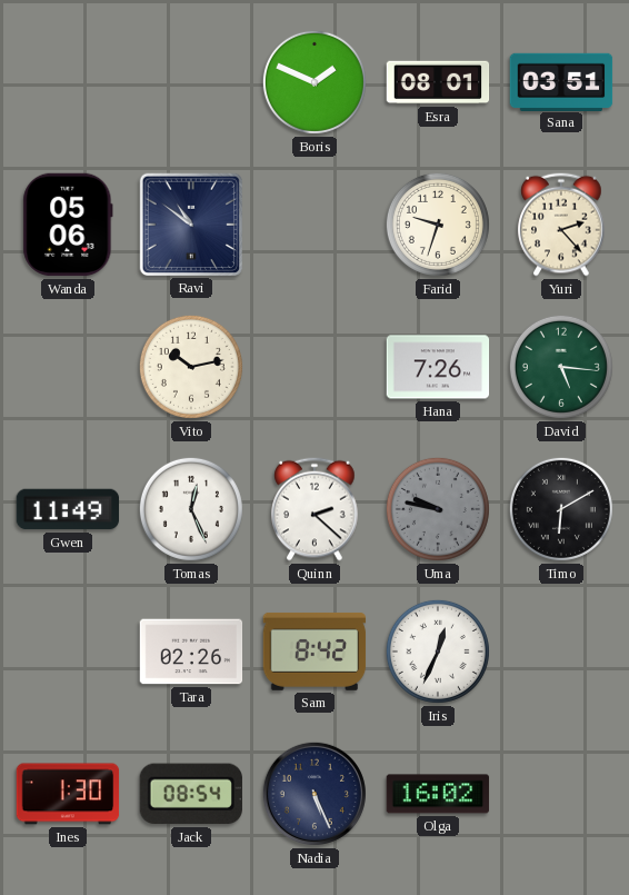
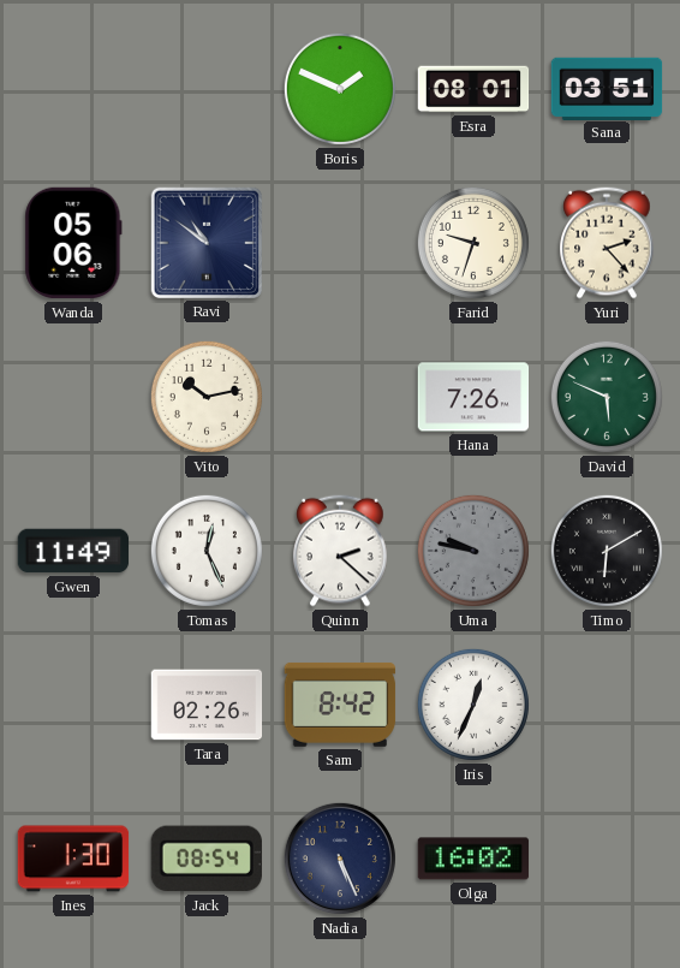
David: 5:16 -> 5:49 (607, 397)
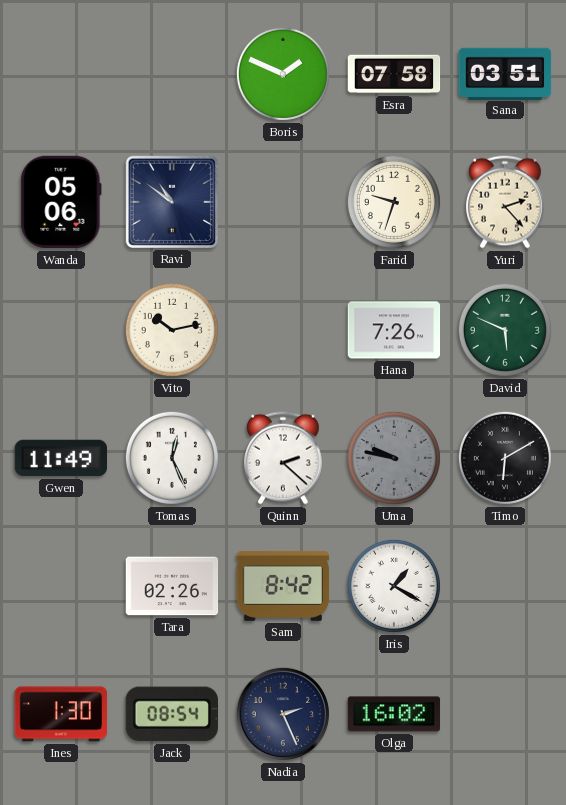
Esra: 08:01 -> 07:58 (394, 74)
Iris: 12:34 -> 1:20 (394, 586)
Nadia: 5:26 -> 2:26 (283, 714)
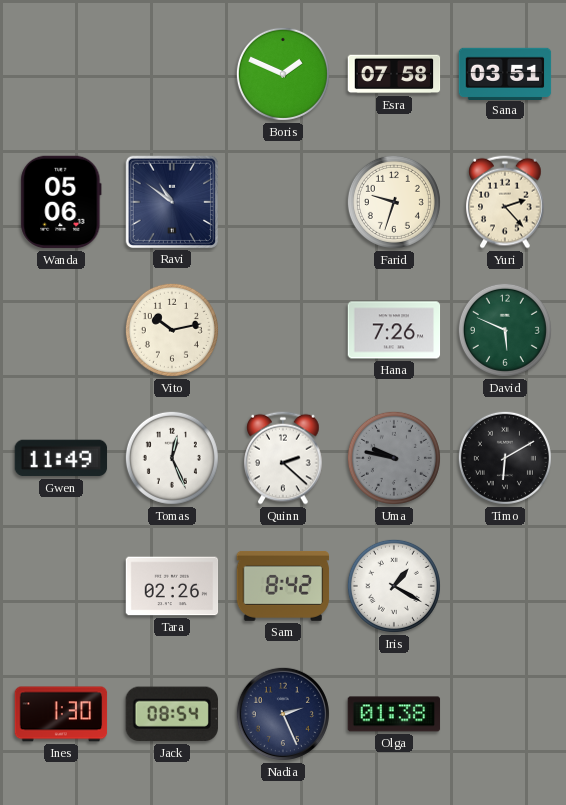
Olga: 16:02 -> 01:38 (394, 714)
